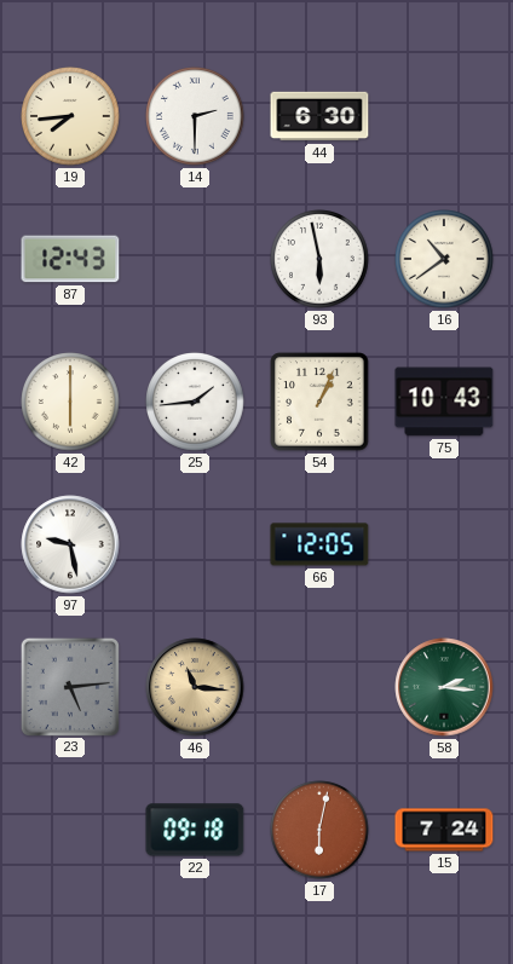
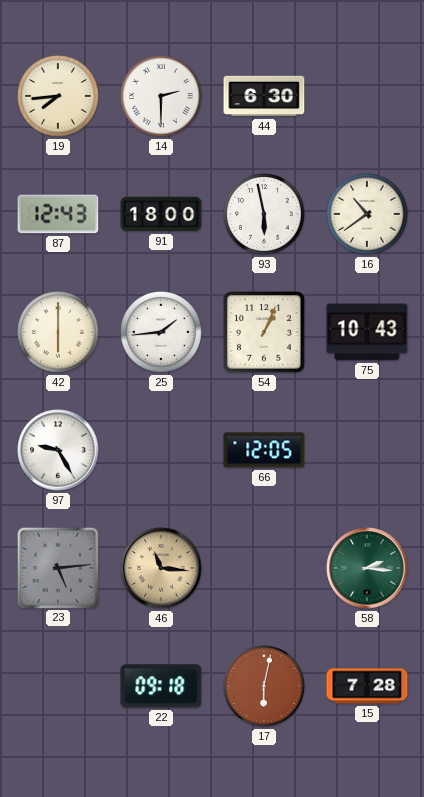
91: none -> 18:00 (161, 214)
97: 9:28 -> 9:25 (58, 450)
15: 7:24 -> 7:28 (367, 686)
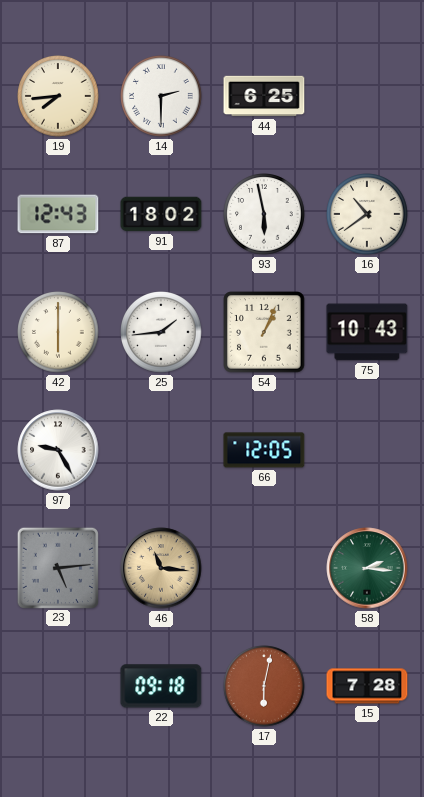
44: 6:30 -> 6:25 (264, 96)
91: 18:00 -> 18:02 (161, 214)
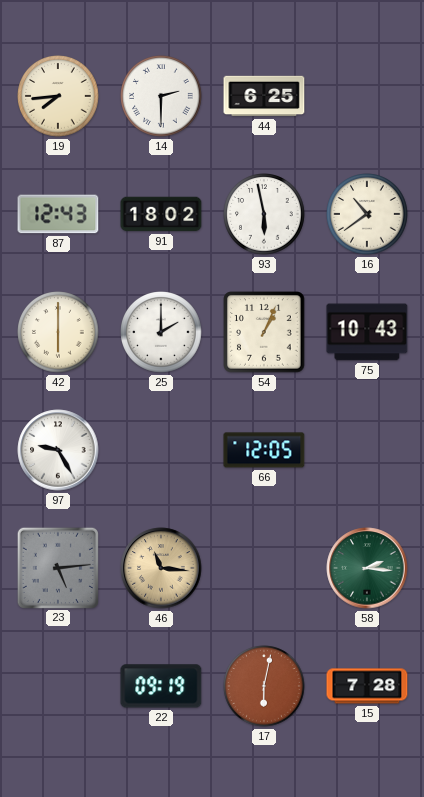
25: 1:44 -> 2:00 (161, 332)
22: 09:18 -> 09:19 (161, 686)
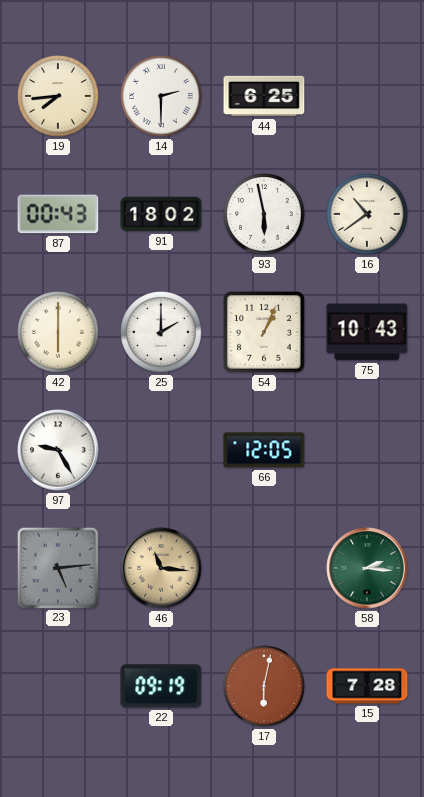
87: 12:43 -> 00:43 (58, 214)
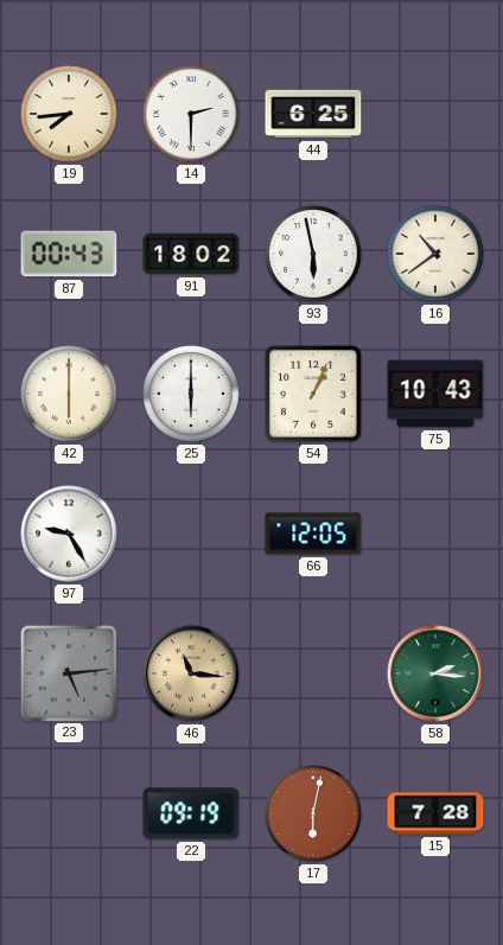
25: 2:00 -> 6:00 (191, 394)
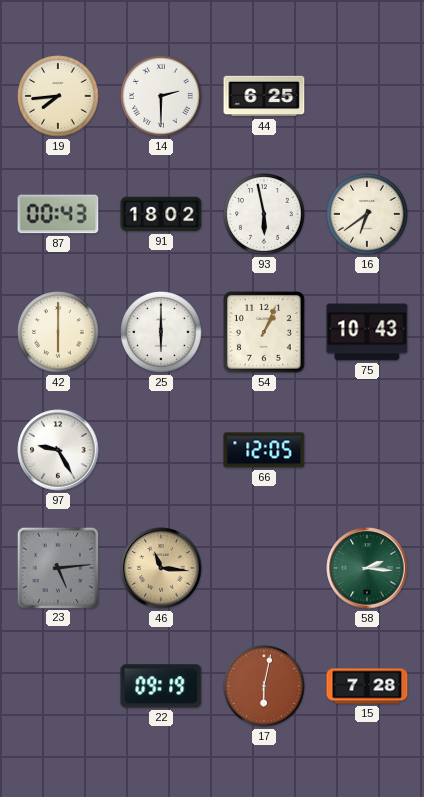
16: 10:39 -> 6:39 (367, 214)
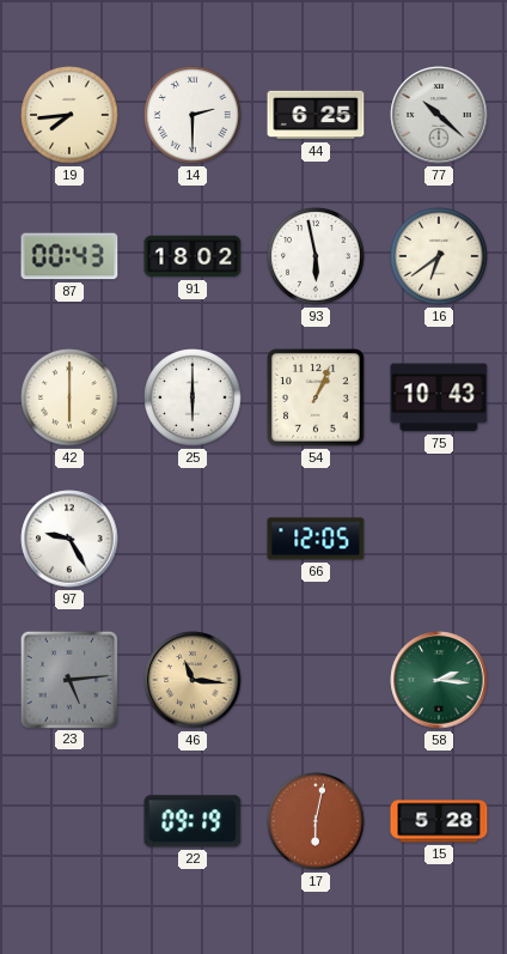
77: none -> 10:22 (439, 115)
15: 7:28 -> 5:28 (439, 821)
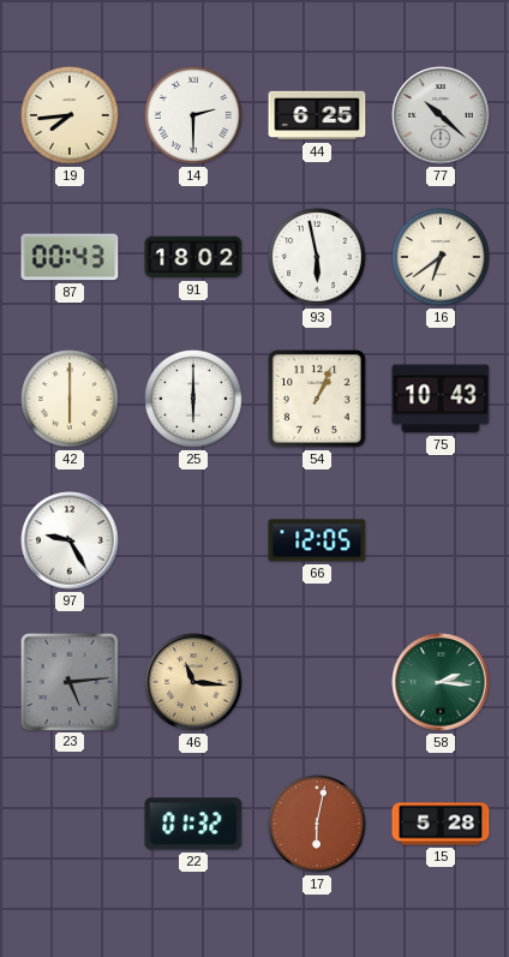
22: 09:19 -> 01:32 (193, 824)
